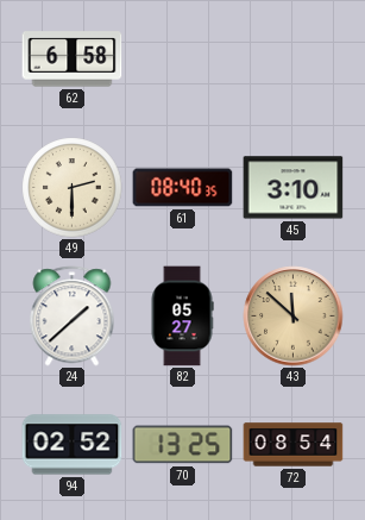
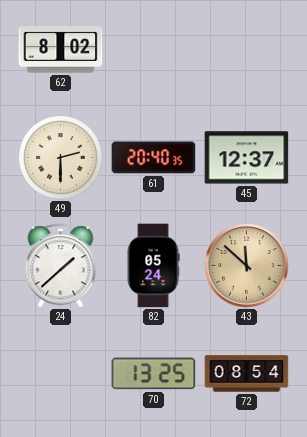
62: 6:58 -> 8:02 (61, 50)
61: 08:40 -> 20:40 (154, 158)
45: 3:10 -> 12:37 (247, 158)
82: 05:27 -> 05:24 (153, 266)
94: 02:52 -> none (73, 445)
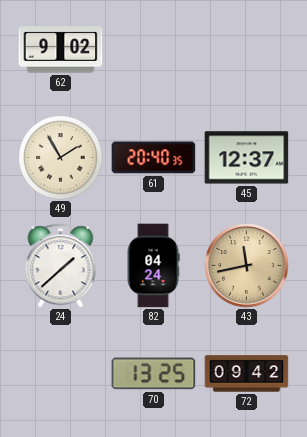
62: 8:02 -> 9:02 (61, 50)
49: 2:30 -> 1:55 (61, 158)
82: 05:24 -> 04:24 (153, 266)
43: 11:52 -> 11:43 (247, 266)
72: 08:54 -> 09:42 (247, 374)
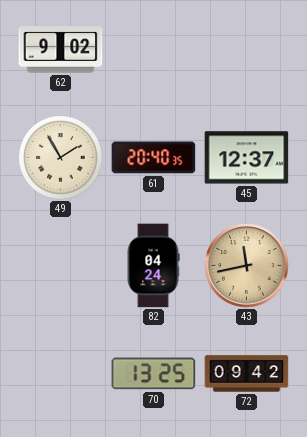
24: 1:38 -> none (61, 266)
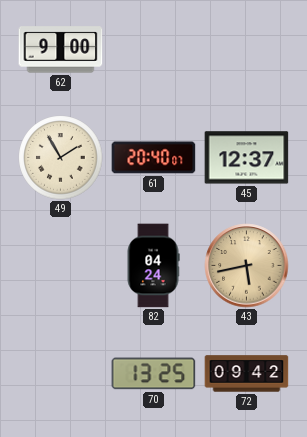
62: 9:02 -> 9:00 (61, 50)
61: 20:40:35 -> 20:40:07 (154, 158)
43: 11:43 -> 5:43 (247, 266)
